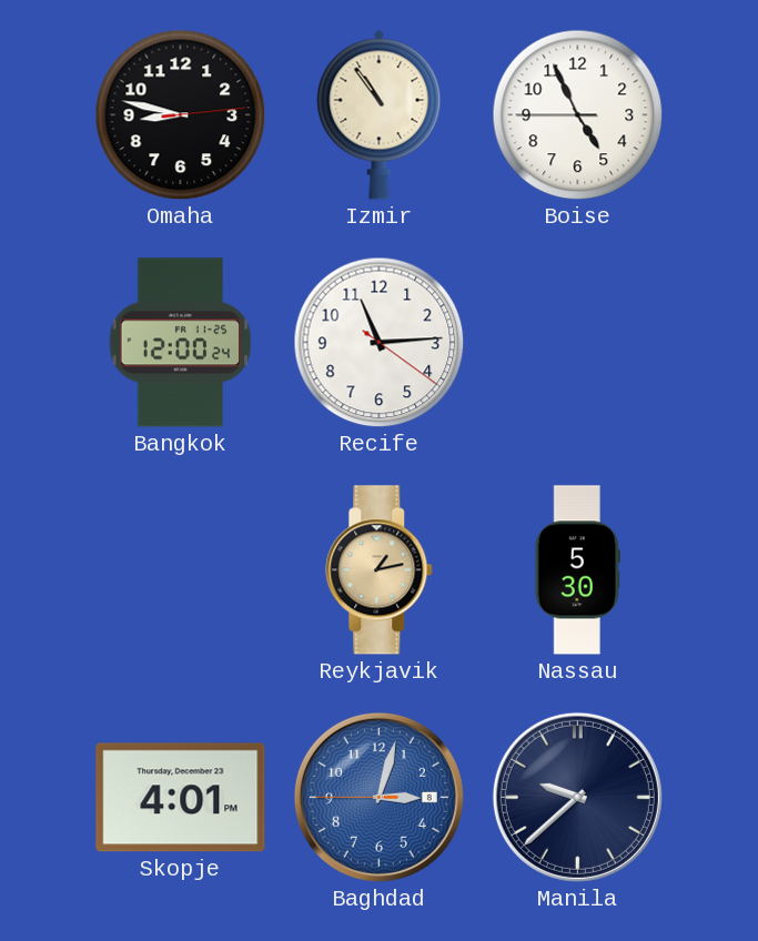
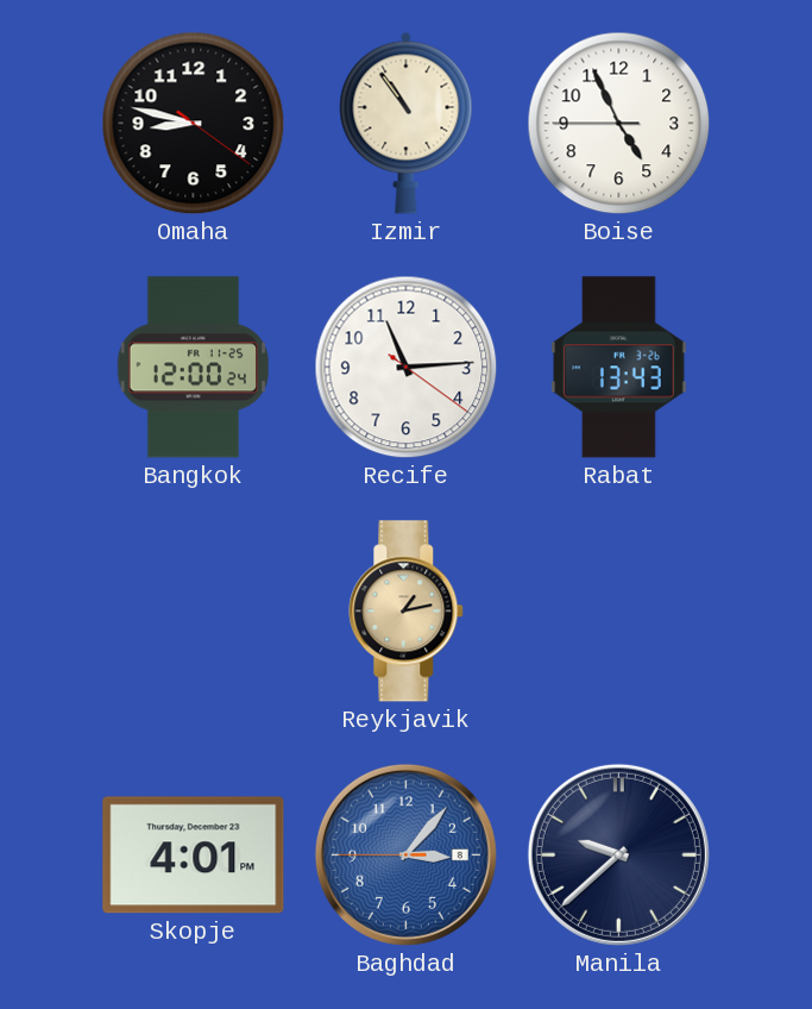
Omaha: 8:47:14 -> 8:47:21 (194, 124)
Rabat: none -> 13:43 (619, 368)
Nassau: 5:30 -> none (577, 570)
Baghdad: 3:02 -> 3:06 (405, 854)
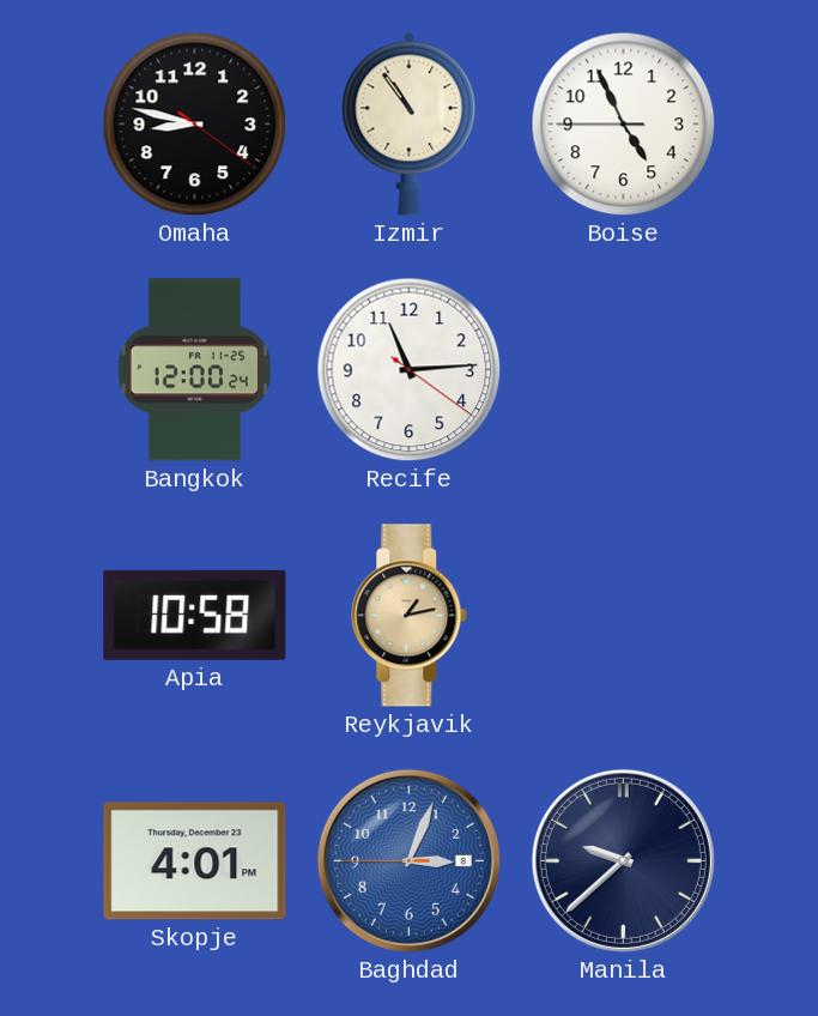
Rabat: 13:43 -> none (619, 368)
Apia: none -> 10:58 (195, 615)
Baghdad: 3:06 -> 3:03 (408, 860)
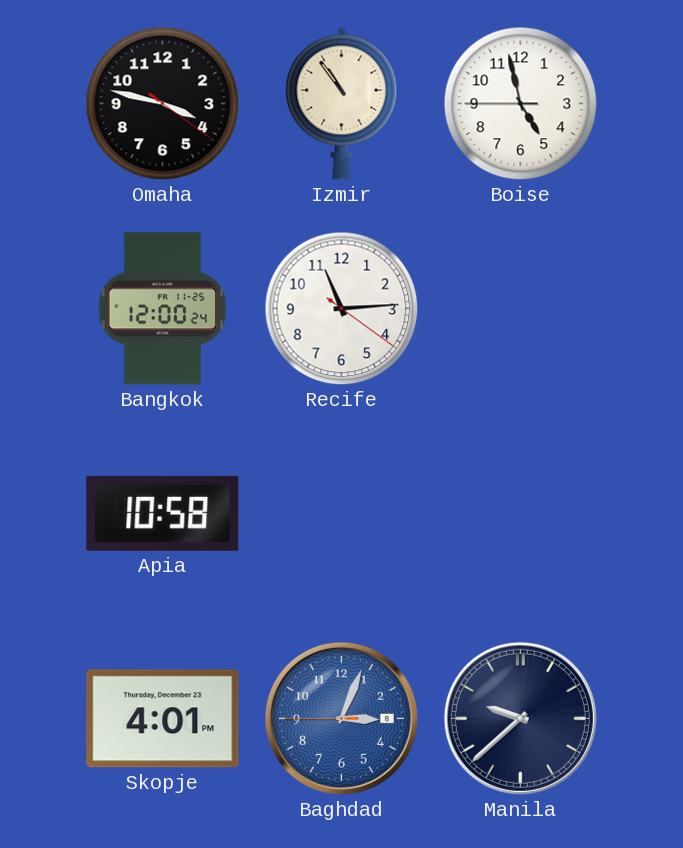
Omaha: 8:47 -> 3:47 (163, 104)
Boise: 4:55 -> 4:57 (521, 104)
Reykjavik: 1:13 -> none (410, 616)
